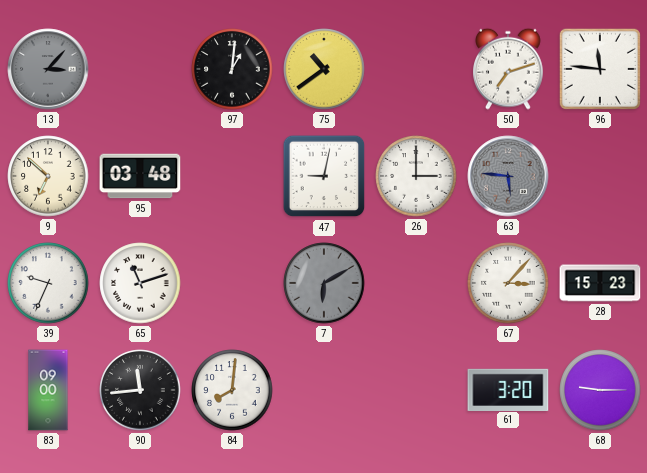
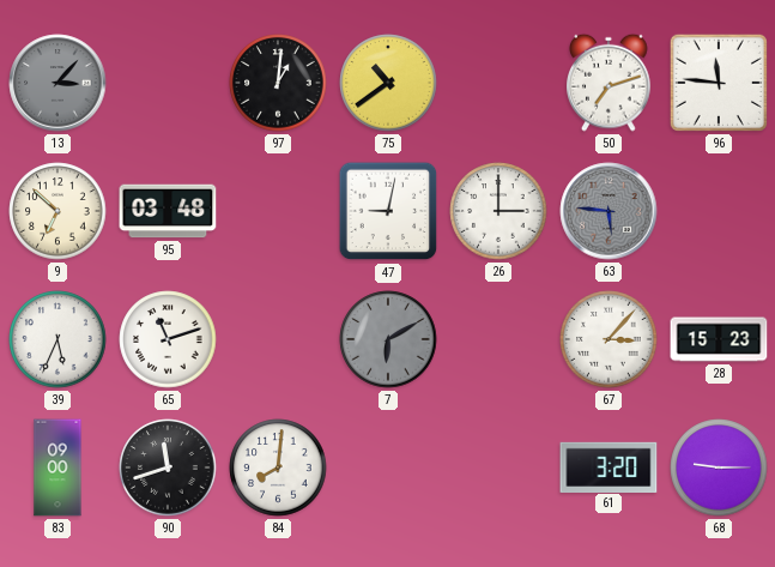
39: 9:34 -> 5:34 (57, 339)
90: 11:44 -> 11:42 (168, 468)
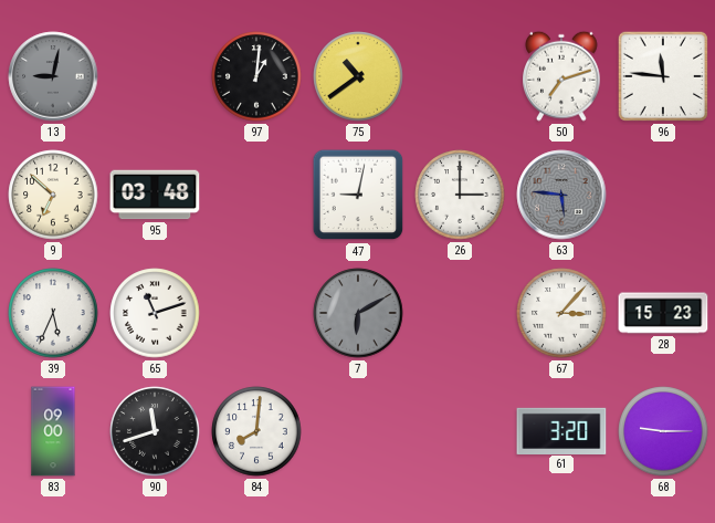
13: 3:07 -> 9:02 (53, 76)
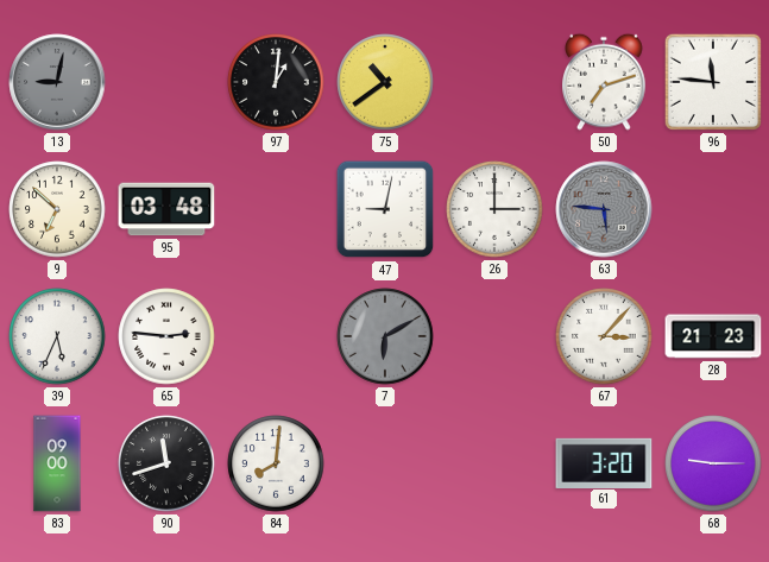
65: 11:12 -> 2:46 (166, 336)
28: 15:23 -> 21:23 (713, 336)
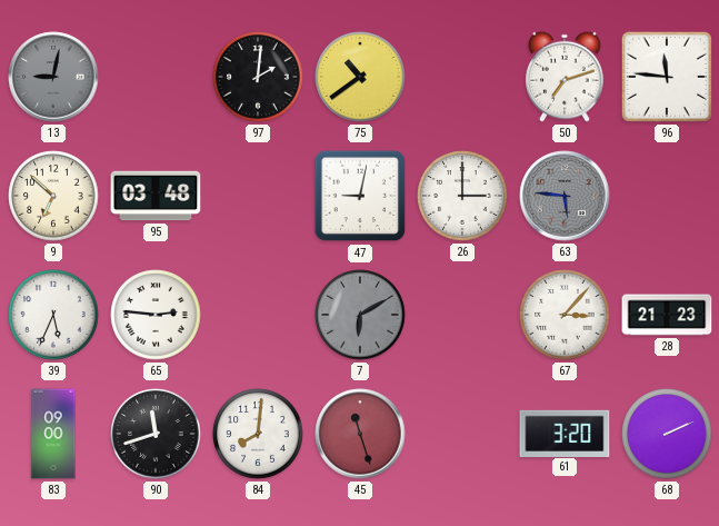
97: 1:01 -> 2:01 (258, 77)
45: none -> 11:27 (360, 434)
68: 9:15 -> 2:11 (667, 434)
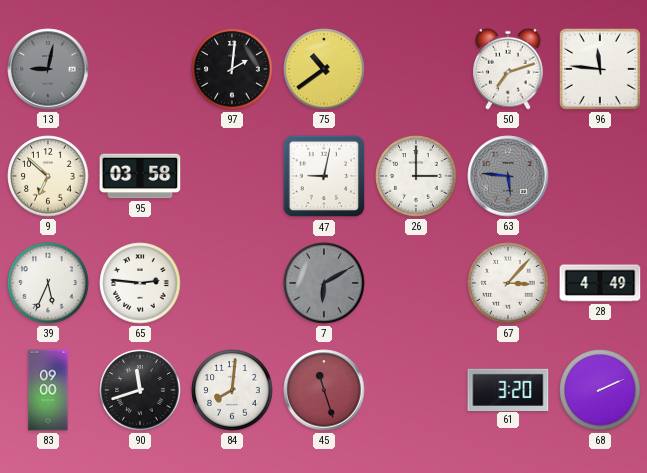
95: 03:48 -> 03:58 (140, 176)
28: 21:23 -> 4:49 (600, 283)
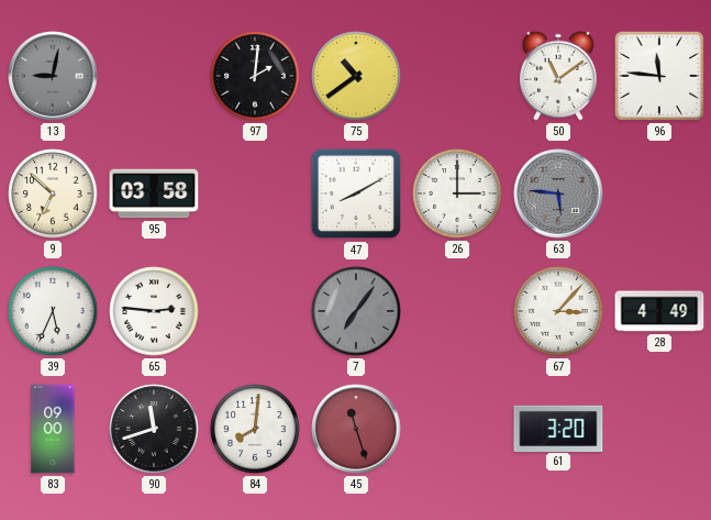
50: 7:12 -> 11:09 (558, 76)
47: 9:02 -> 8:10 (356, 193)
7: 6:10 -> 7:06 (356, 311)
68: 2:11 -> none (600, 390)
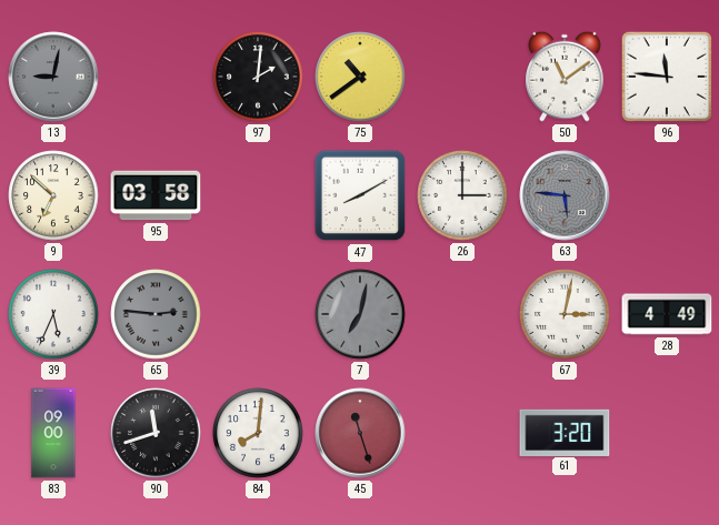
65 dial: white -> grey (156, 314)
7: 7:06 -> 7:02 (360, 314)
67: 3:07 -> 3:02 (565, 314)
